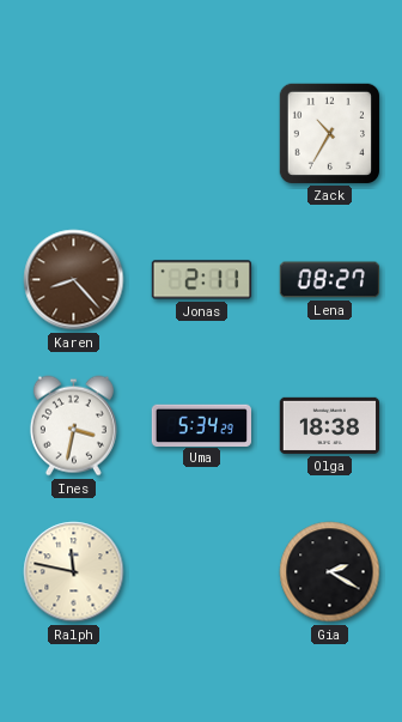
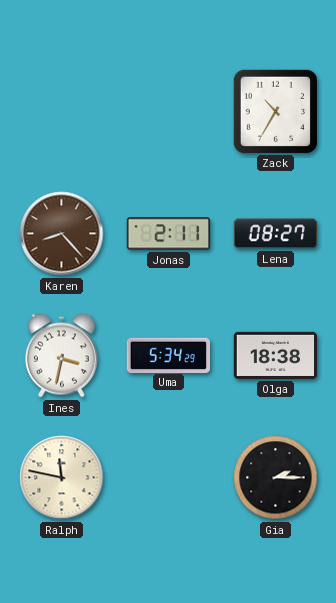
Gia: 2:20 -> 2:15 (276, 478)
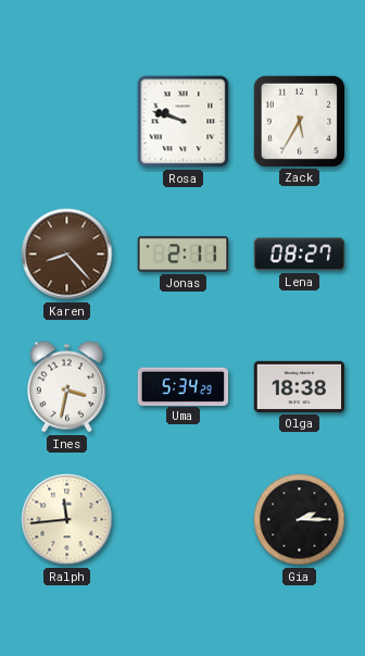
Rosa: none -> 9:48 (184, 122)
Zack: 10:35 -> 5:35 (299, 121)
Ralph: 11:47 -> 11:44 (67, 520)
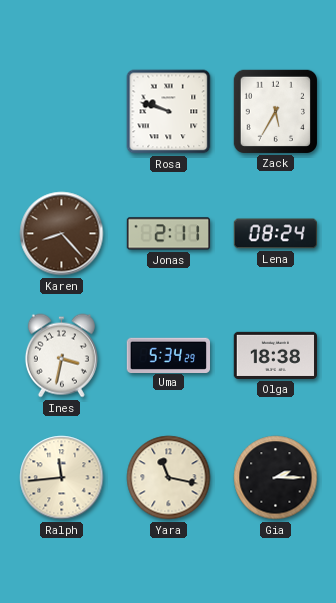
Lena: 08:27 -> 08:24 (276, 234)
Yara: none -> 11:17 (169, 478)
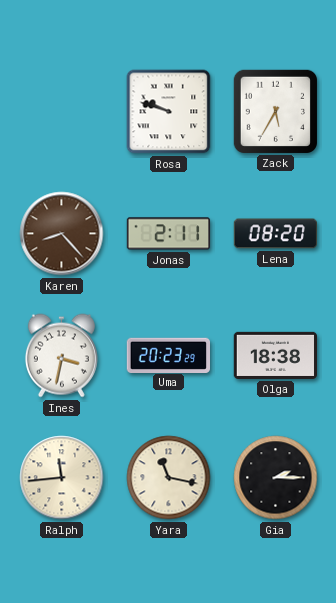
Lena: 08:24 -> 08:20 (276, 234)
Uma: 5:34 -> 20:23 (168, 355)
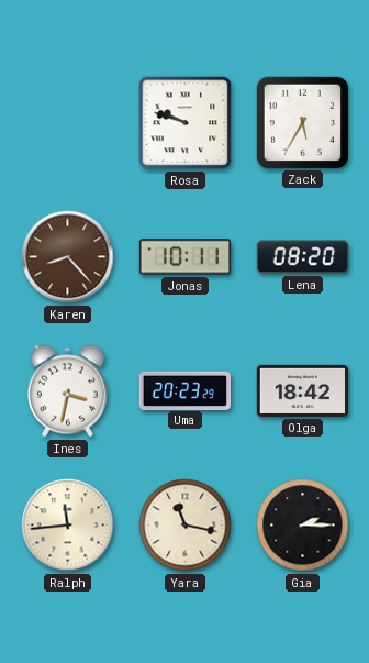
Jonas: 2:11 -> 10:11 (186, 257)
Olga: 18:38 -> 18:42 (303, 390)
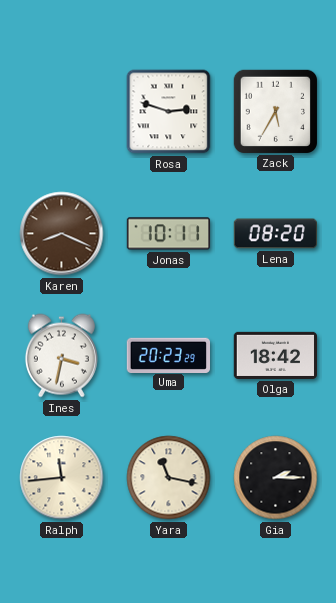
Rosa: 9:48 -> 2:48 (169, 112)
Karen: 8:23 -> 8:19 (62, 234)
